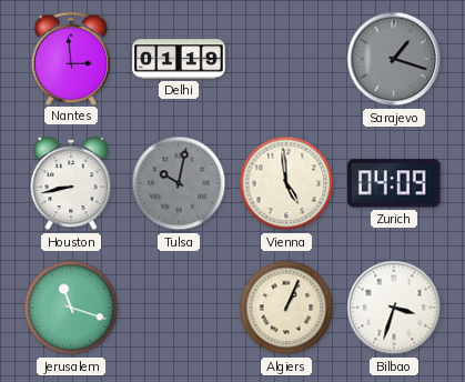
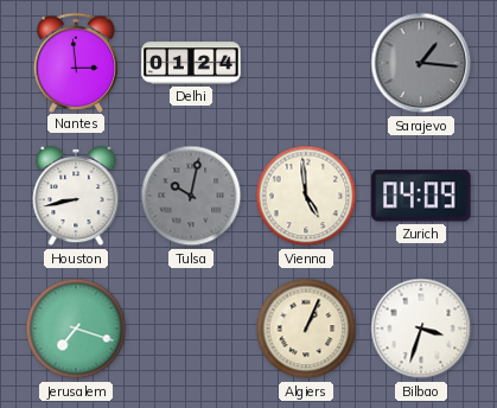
Delhi: 01:19 -> 01:24 (191, 63)
Sarajevo: 1:18 -> 1:16 (421, 63)
Jerusalem: 11:18 -> 7:18 (76, 329)
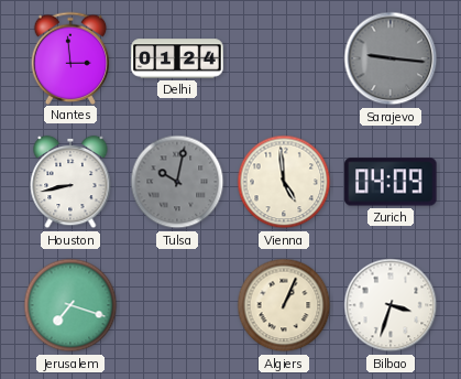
Sarajevo: 1:16 -> 9:16 (391, 58)
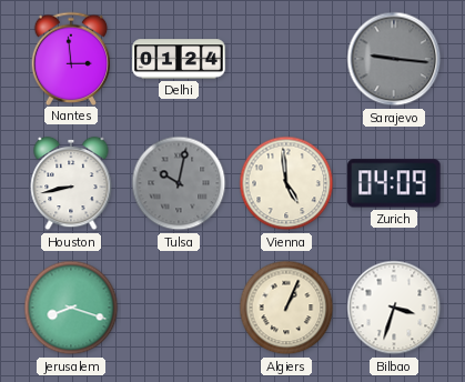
Jerusalem: 7:18 -> 8:18 (71, 308)
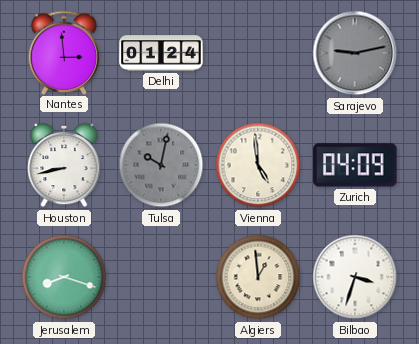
Sarajevo: 9:16 -> 9:13 (355, 53)
Algiers: 1:04 -> 12:59 (258, 277)
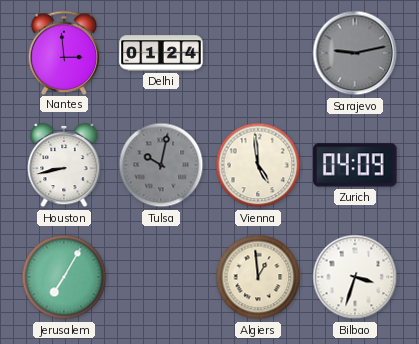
Jerusalem: 8:18 -> 7:05 (64, 277)
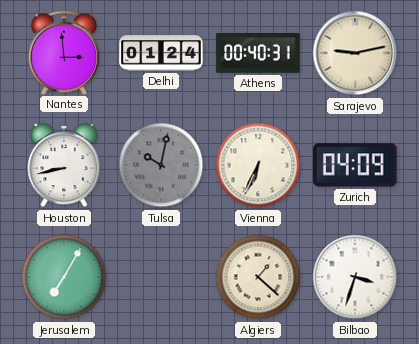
Athens: none -> 00:40 (258, 54)
Sarajevo dial: grey -> cream (355, 53)
Vienna: 4:59 -> 6:34 (258, 165)
Algiers: 12:59 -> 1:22 (258, 277)
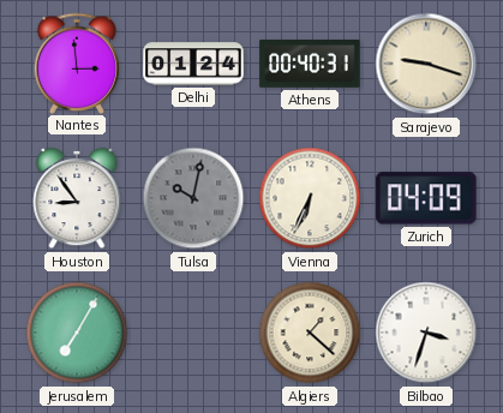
Sarajevo: 9:13 -> 9:18 (426, 64)
Houston: 8:43 -> 8:54 (77, 198)
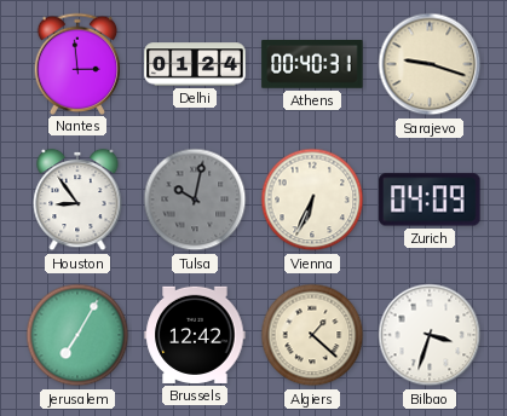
Brussels: none -> 12:42 (195, 335)
